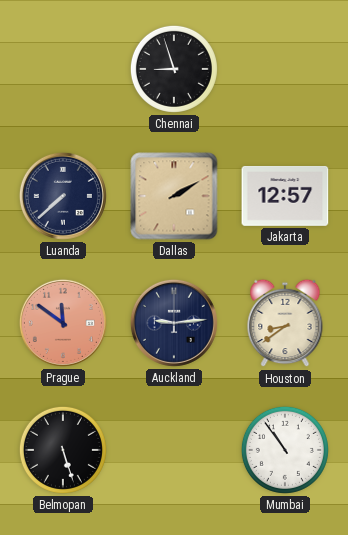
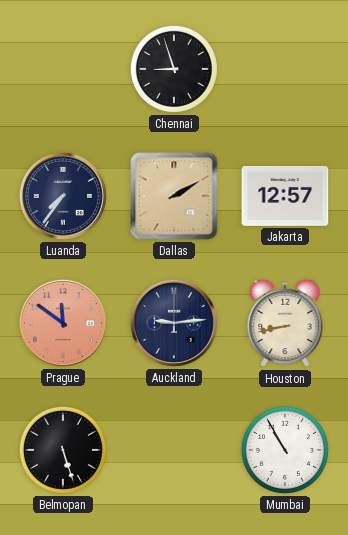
Luanda: 7:38 -> 7:36 (63, 196)
Houston: 8:39 -> 8:43 (285, 323)
Mumbai: 10:54 -> 10:55 (285, 450)
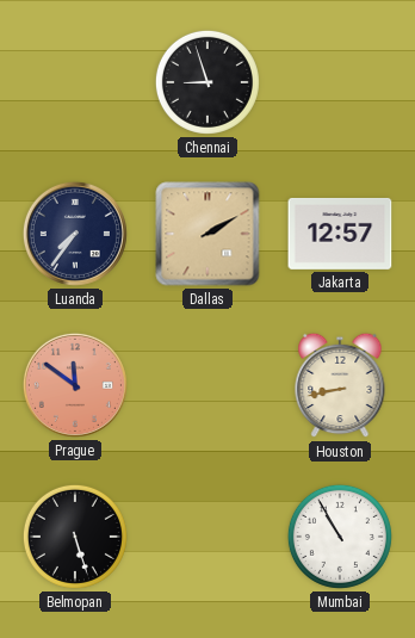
Auckland: 9:14 -> none (174, 323)
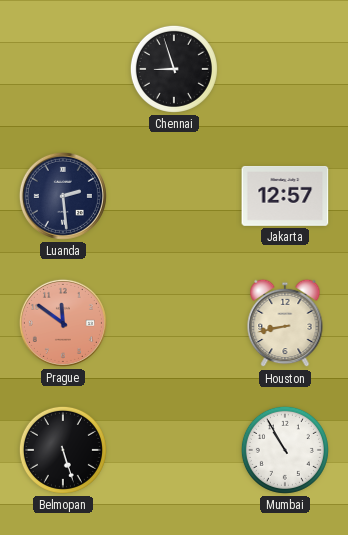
Luanda: 7:36 -> 2:29 (63, 196)
Dallas: 2:10 -> none (207, 234)
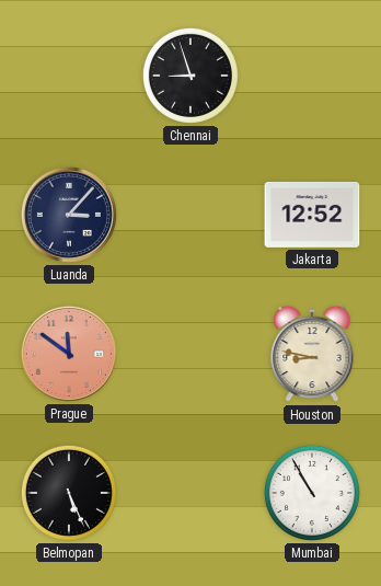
Luanda: 2:29 -> 3:07 (69, 215)
Jakarta: 12:57 -> 12:52 (312, 215)
Houston: 8:43 -> 8:47 (312, 354)
Belmopan: 5:27 -> 5:26 (69, 493)
